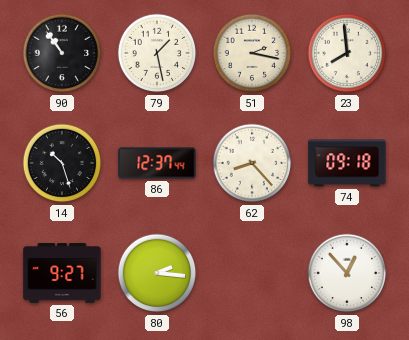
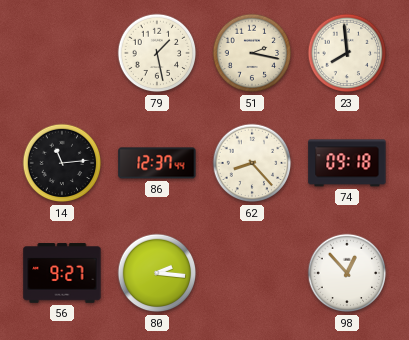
90: 10:54 -> none (62, 53)
14: 10:27 -> 11:14 (62, 163)
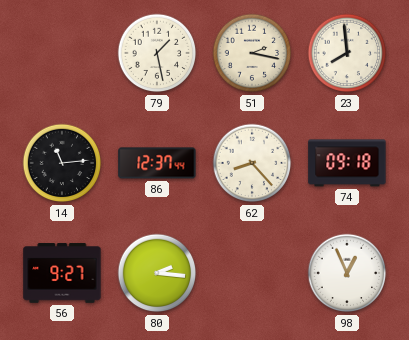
98: 12:53 -> 12:56 (347, 273)
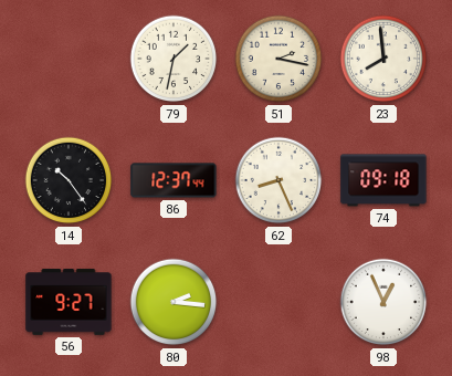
79: 1:28 -> 1:32 (174, 59)
14: 11:14 -> 10:24 (69, 180)
62: 8:23 -> 8:26 (278, 180)
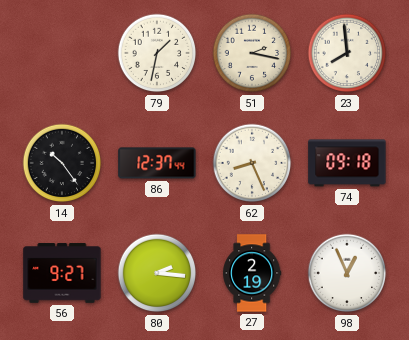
27: none -> 2:19 (253, 273)
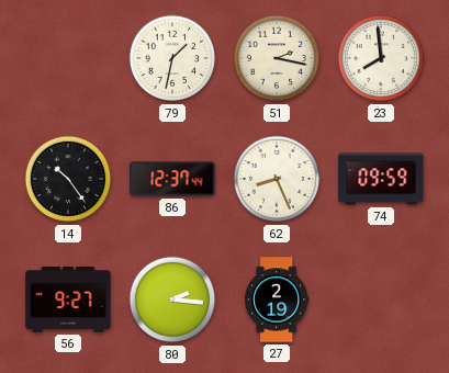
74: 09:18 -> 09:59 (381, 179)
98: 12:56 -> none (347, 273)
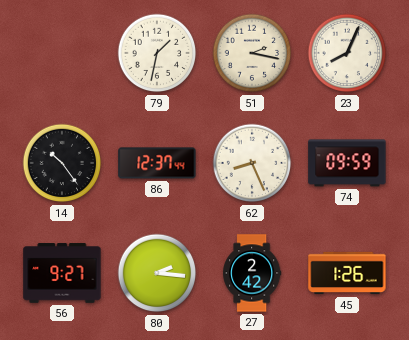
23: 7:59 -> 8:04 (347, 53)
27: 2:19 -> 2:42 (253, 273)
45: none -> 1:26 (347, 273)
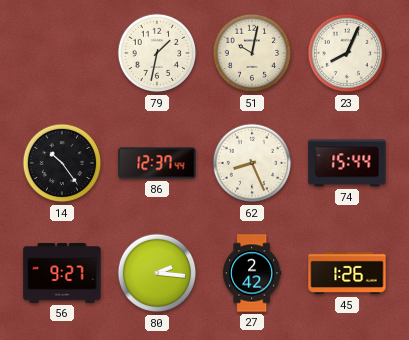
51: 2:17 -> 10:02 (252, 53)
74: 09:59 -> 15:44 (347, 163)
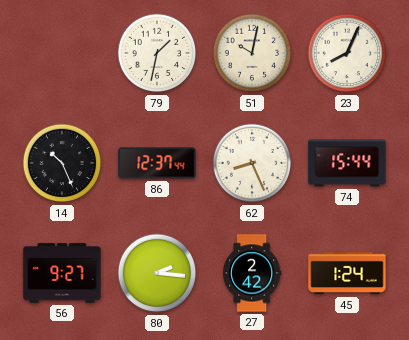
14: 10:24 -> 10:26 (62, 163)
45: 1:26 -> 1:24 (347, 273)
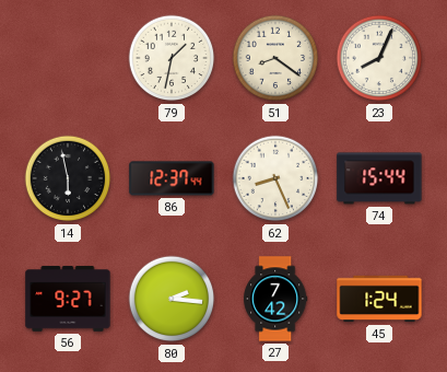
51: 10:02 -> 8:21 (275, 58)
14: 10:26 -> 5:58 (68, 178)
27: 2:42 -> 7:42 (277, 299)
